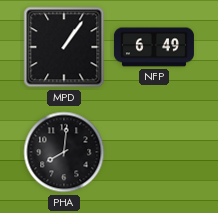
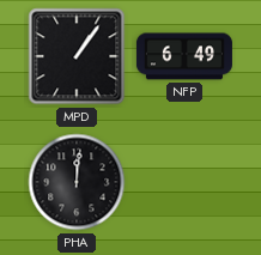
PHA: 8:01 -> 12:01 (77, 182)
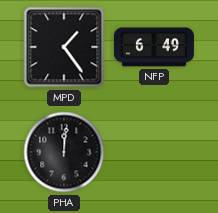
MPD: 1:06 -> 1:24 (64, 47)
